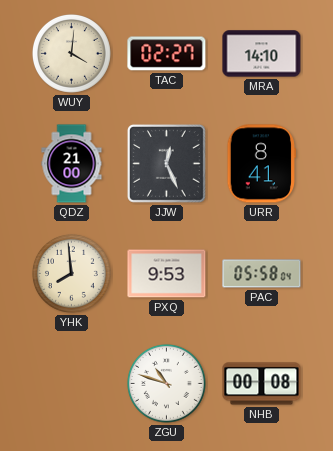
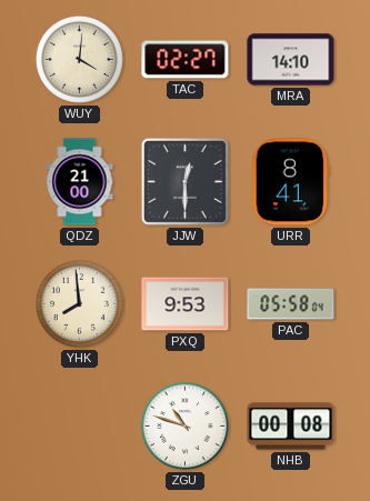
JJW: 12:26 -> 12:30 (184, 181)
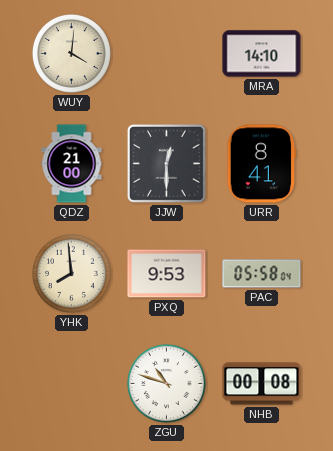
TAC: 02:27 -> none (186, 60)
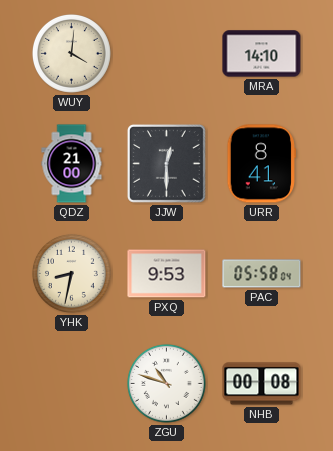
YHK: 7:59 -> 8:32 (71, 273)
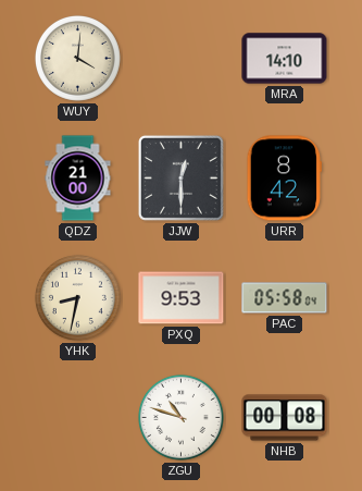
URR: 8:41 -> 8:42 (284, 179)
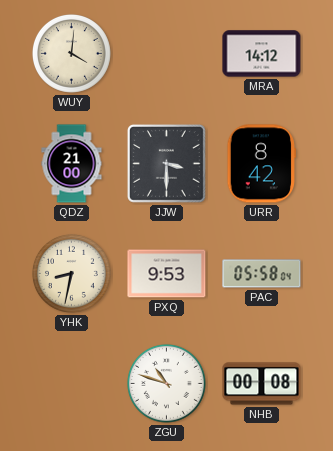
MRA: 14:10 -> 14:12 (262, 54)
JJW: 12:30 -> 3:30 (166, 163)
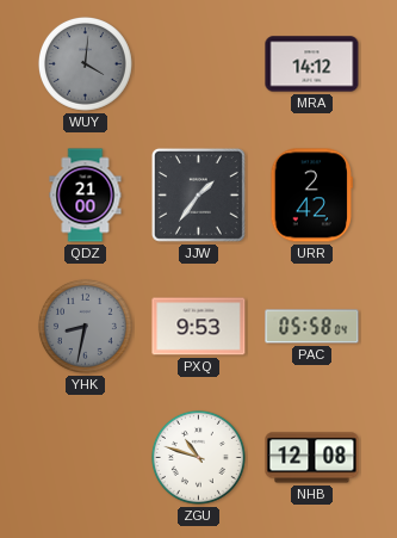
WUY dial: cream -> grey (85, 63)
JJW: 3:30 -> 1:36 (198, 194)
URR: 8:42 -> 2:42 (311, 196)
YHK dial: cream -> grey (85, 326)
NHB: 00:08 -> 12:08 (312, 458)
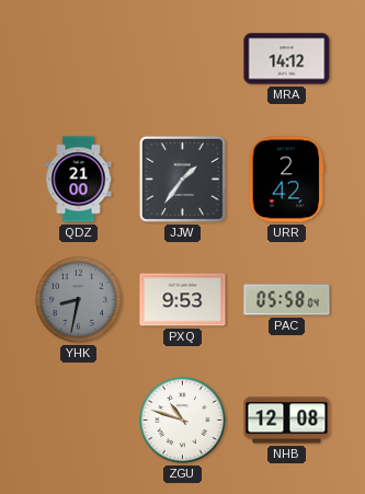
WUY: 4:01 -> none (85, 63)
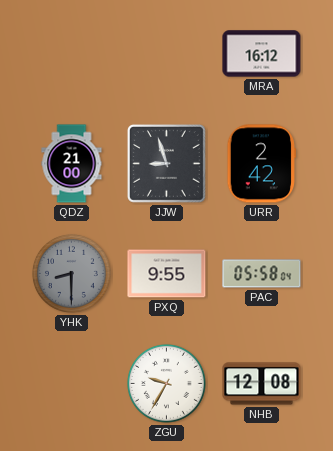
MRA: 14:12 -> 16:12 (262, 54)
JJW: 1:36 -> 8:57 (166, 163)
YHK: 8:32 -> 8:30 (71, 273)
PXQ: 9:53 -> 9:55 (167, 274)
ZGU: 10:48 -> 9:35 (166, 383)
